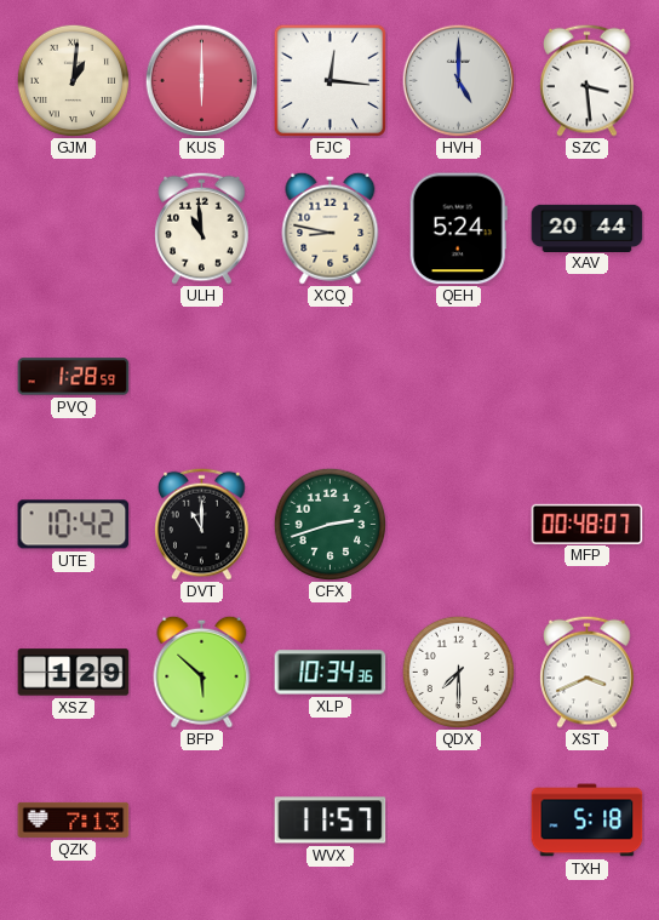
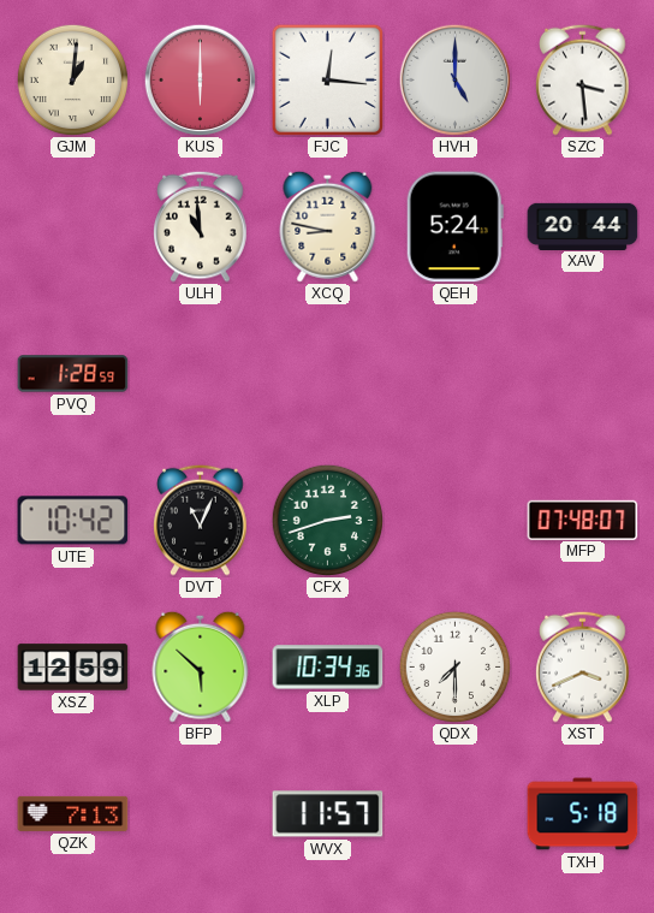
DVT: 11:00 -> 11:04 (201, 520)
MFP: 00:48 -> 07:48 (583, 520)
XSZ: 1:29 -> 12:59 (73, 668)
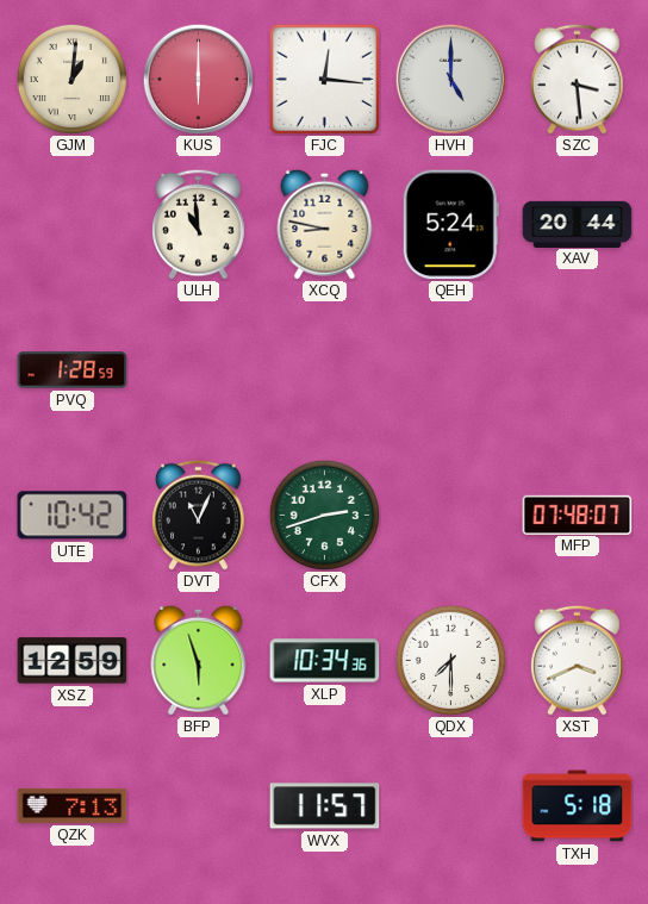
BFP: 5:52 -> 5:57 (199, 660)
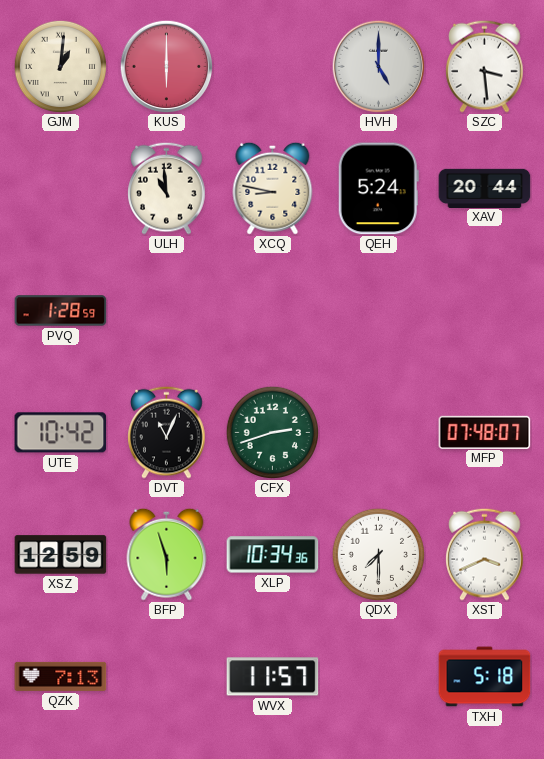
FJC: 12:16 -> none (324, 79)
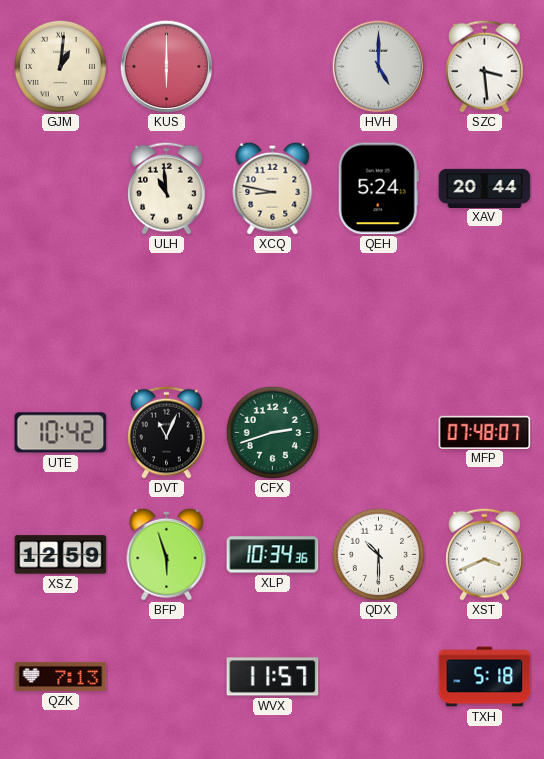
PVQ: 1:28 -> none (61, 311)
QDX: 7:30 -> 10:30 (378, 554)
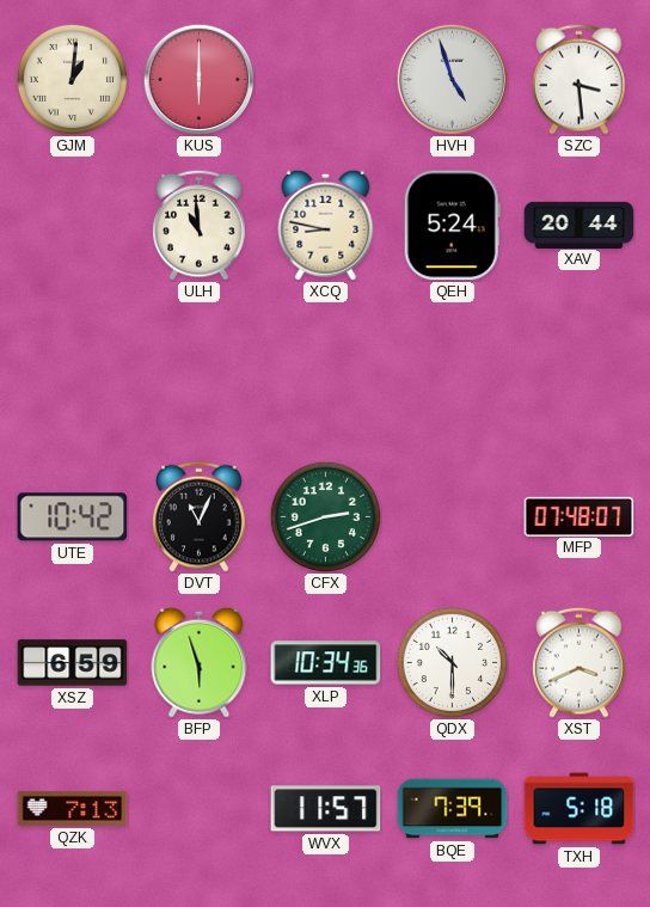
HVH: 5:00 -> 4:57 (452, 79)
XSZ: 12:59 -> 6:59 (73, 663)
BQE: none -> 7:39 (453, 809)
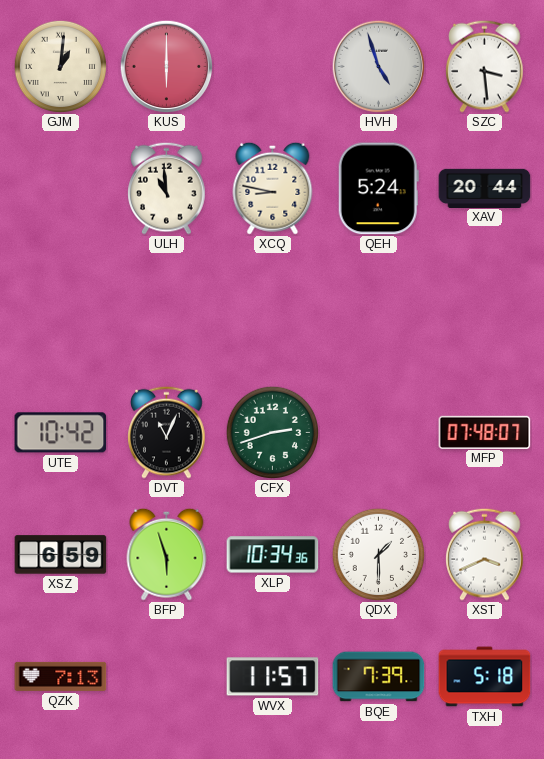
QDX: 10:30 -> 1:30 (378, 554)
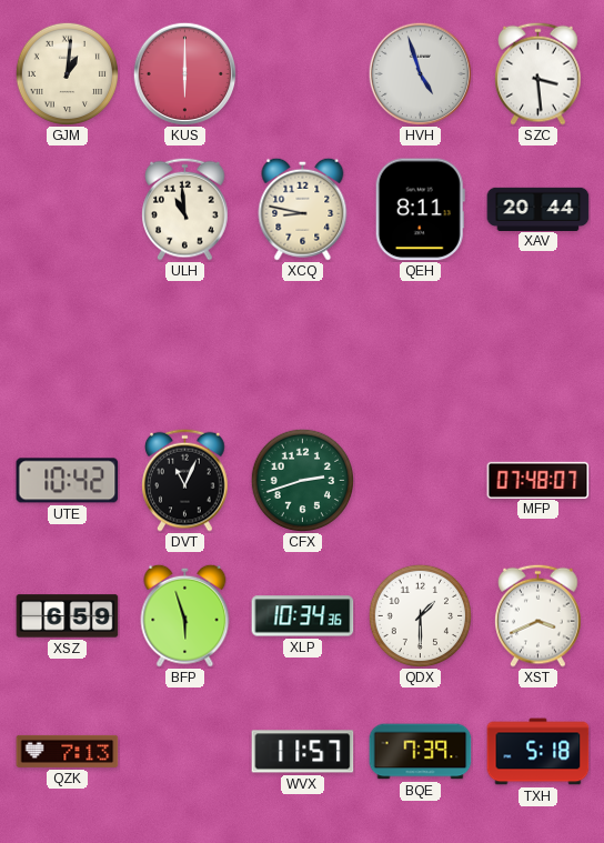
QEH: 5:24 -> 8:11 (420, 210)
